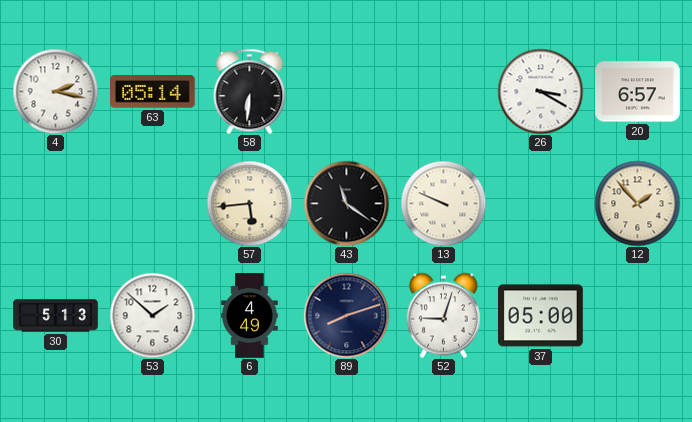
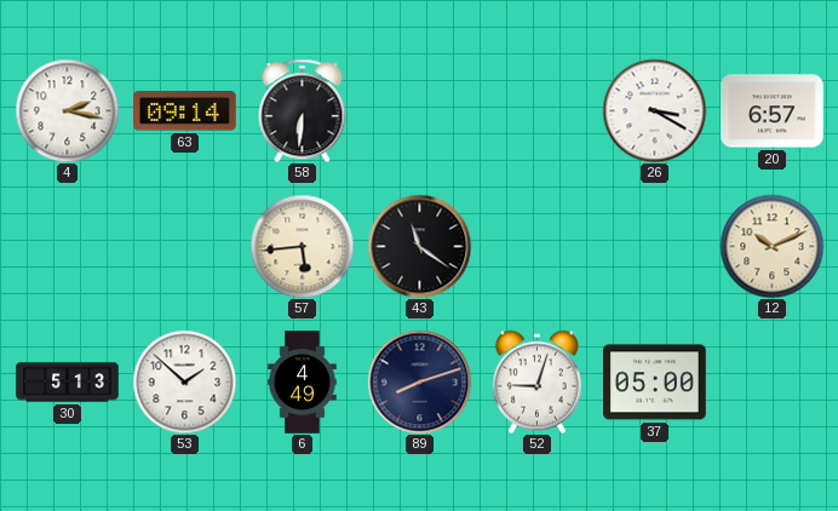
63: 05:14 -> 09:14 (185, 111)
13: 9:49 -> none (443, 203)
12: 1:53 -> 10:11 (771, 246)
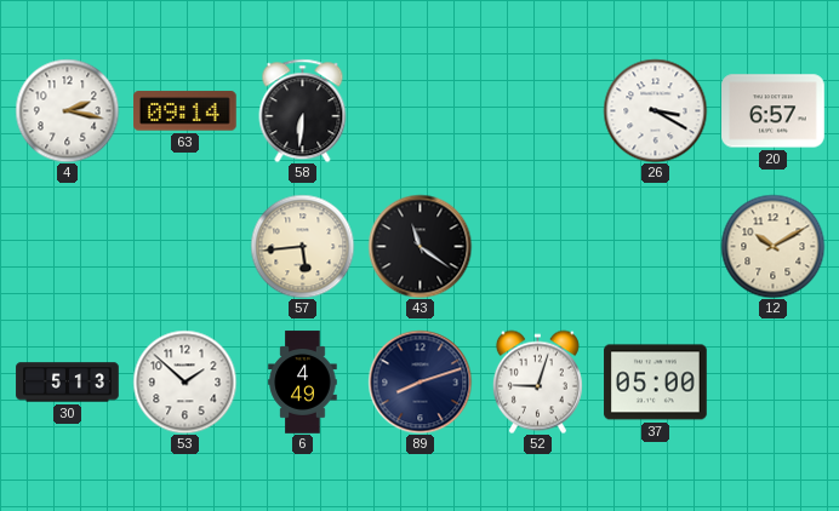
12: 10:11 -> 10:10 (772, 246)
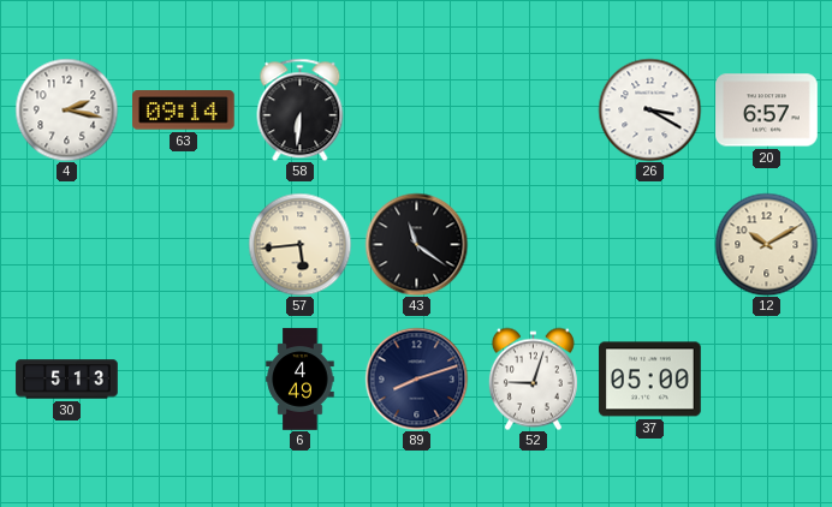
53: 1:52 -> none (184, 381)
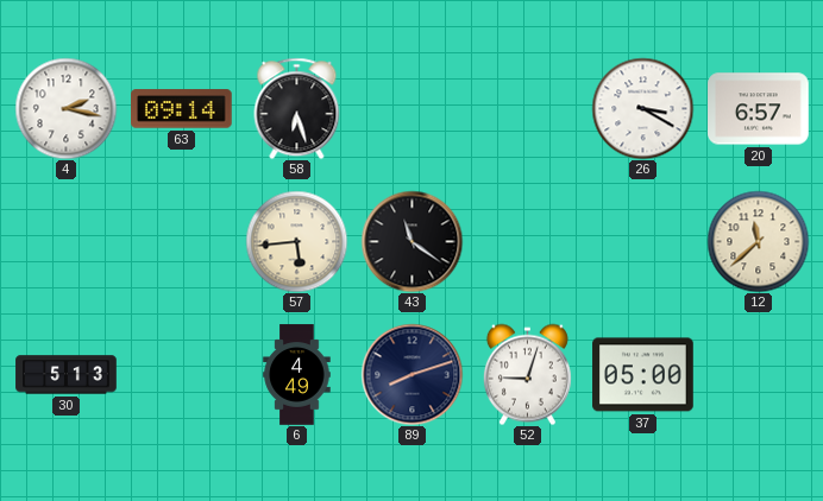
58: 6:31 -> 6:27 (297, 108)
12: 10:10 -> 11:38 (758, 241)
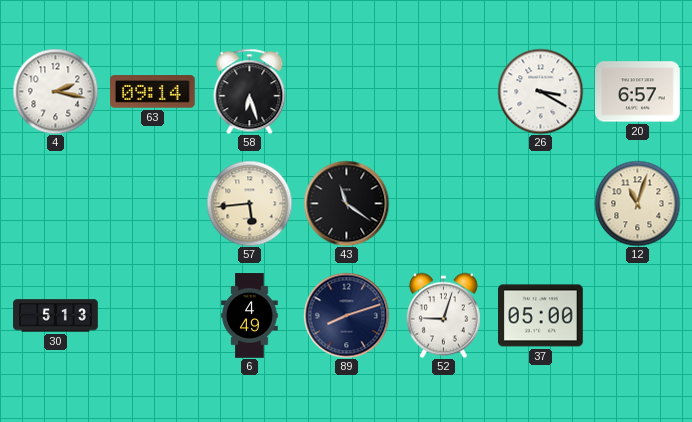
12: 11:38 -> 11:03 (637, 203)
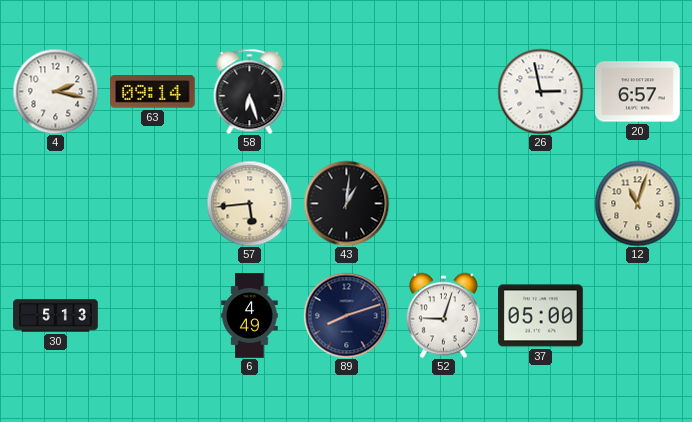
26: 3:20 -> 2:58 (540, 91)
43: 11:21 -> 1:01 (346, 203)
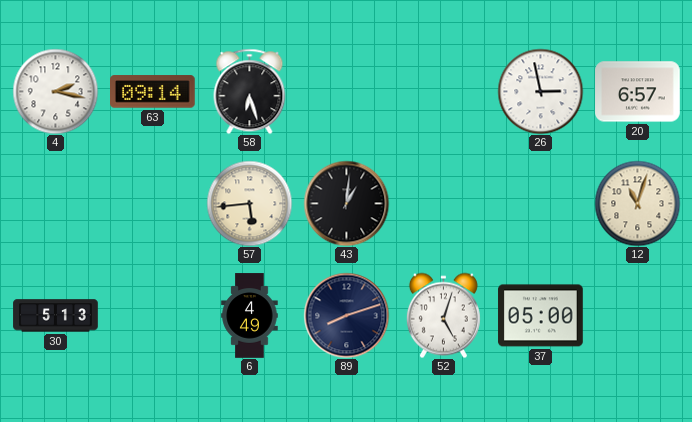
52: 9:03 -> 5:03 (443, 315)
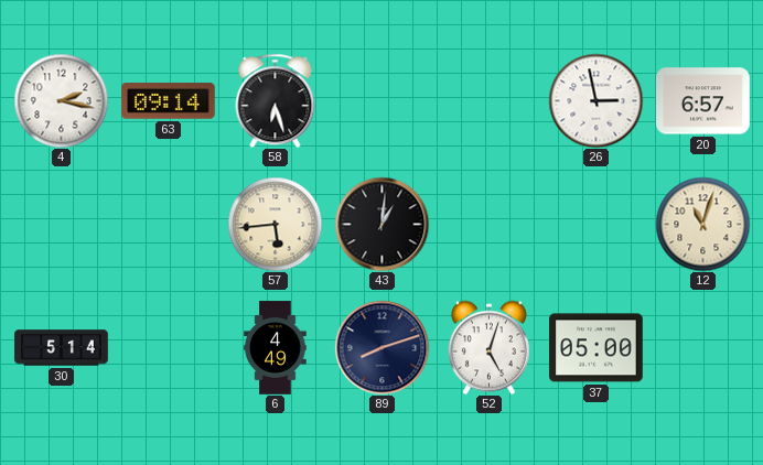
30: 5:13 -> 5:14 (62, 348)
